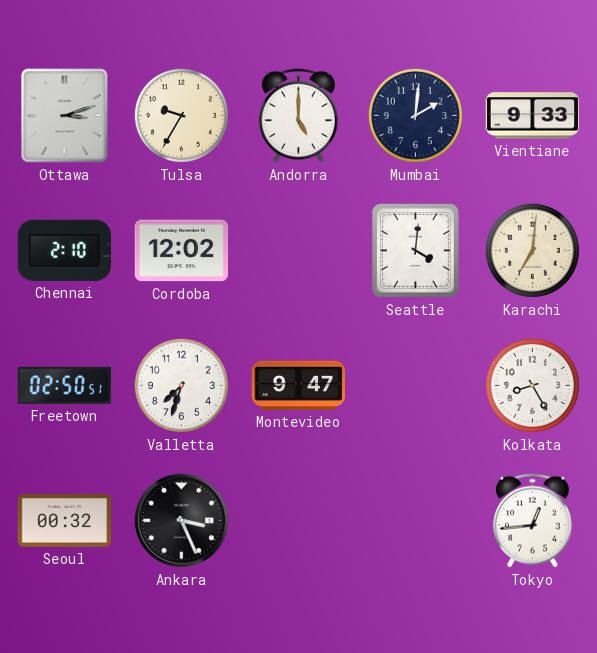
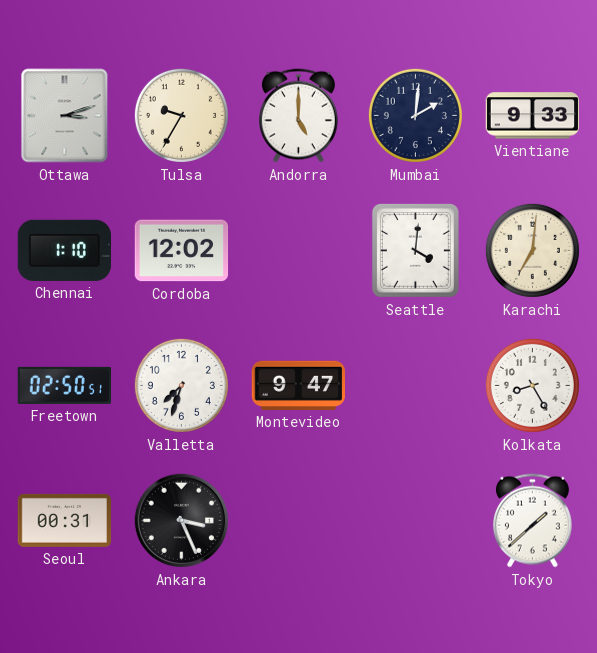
Chennai: 2:10 -> 1:10 (64, 250)
Seoul: 00:32 -> 00:31 (65, 520)
Tokyo: 12:44 -> 1:38 (532, 521)
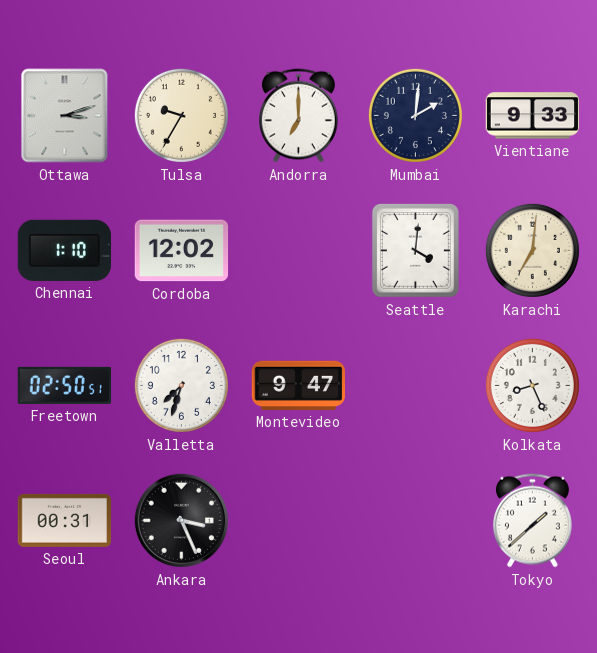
Andorra: 5:00 -> 7:00 (298, 116)
Kolkata: 8:25 -> 8:26 (532, 385)
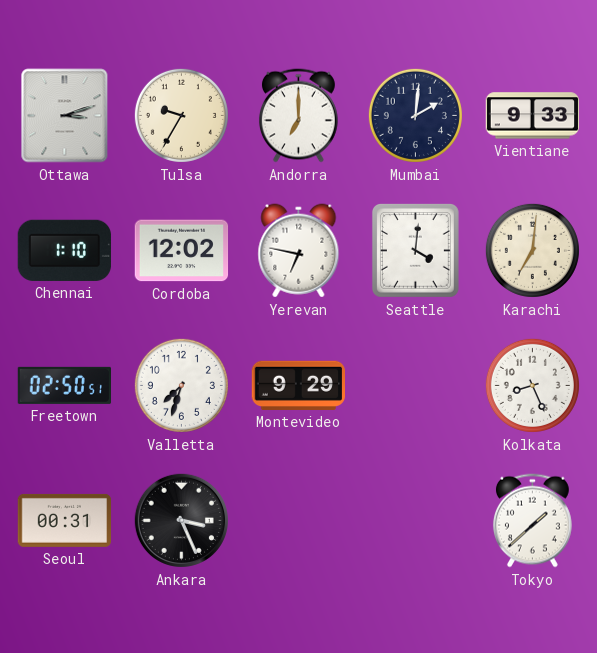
Yerevan: none -> 6:47 (299, 251)
Montevideo: 9:47 -> 9:29 (298, 385)
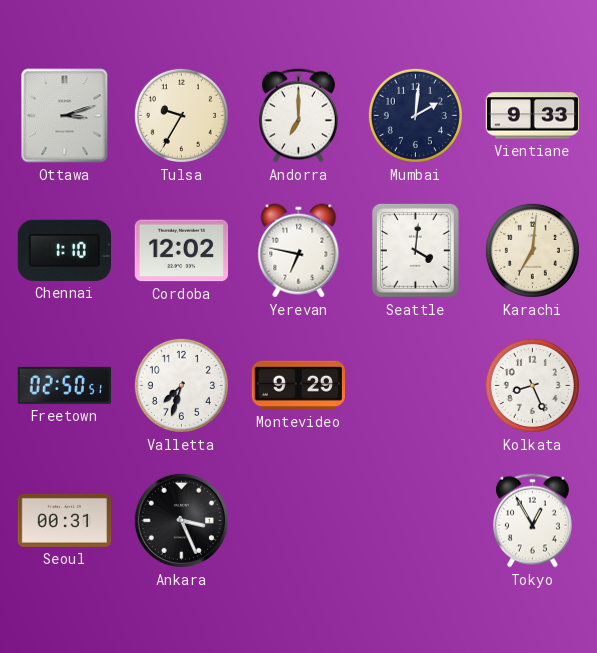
Tokyo: 1:38 -> 12:55 (532, 521)
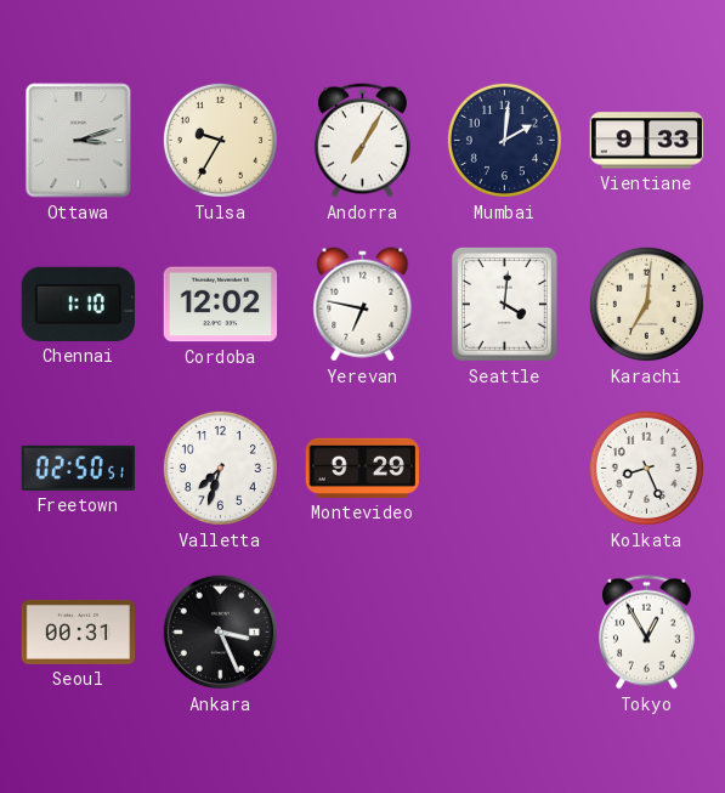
Andorra: 7:00 -> 7:05 (362, 141)
